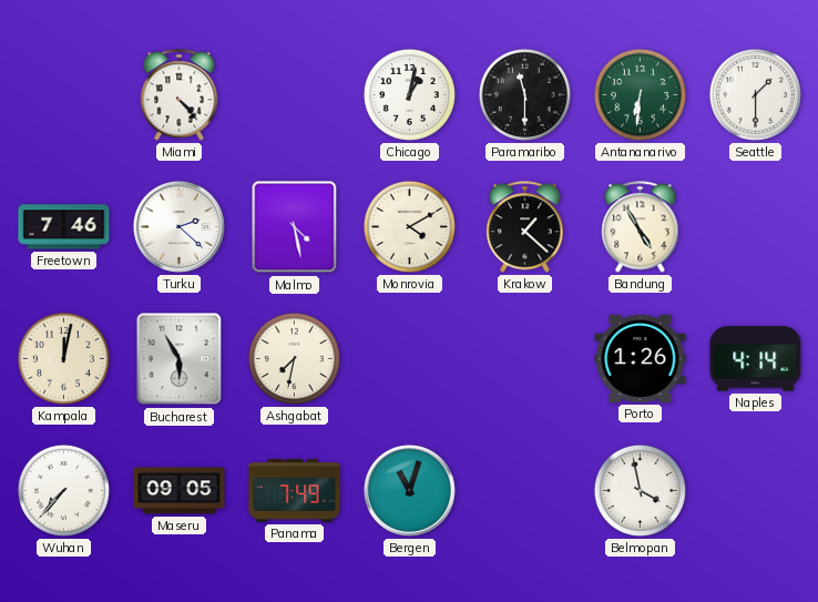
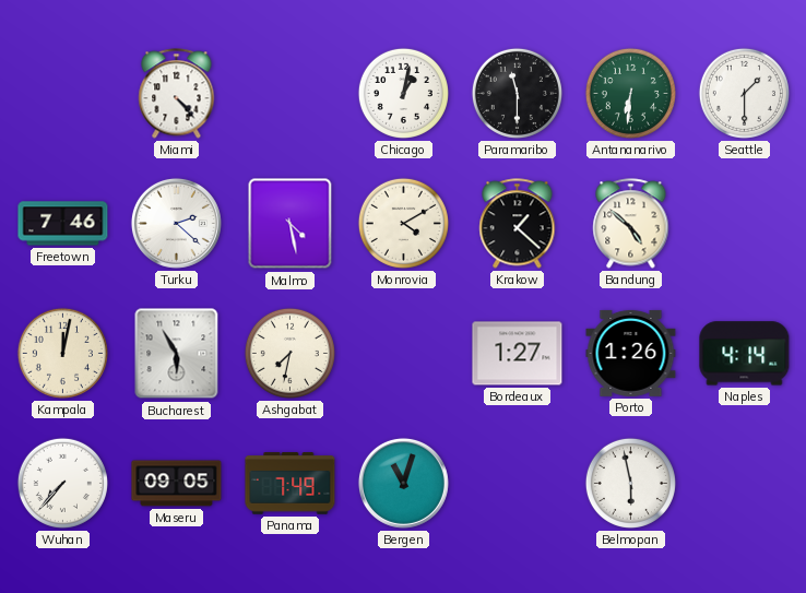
Bandung: 4:55 -> 4:52 (631, 224)
Bordeaux: none -> 1:27 (518, 354)
Belmopan: 3:58 -> 5:58 (630, 483)
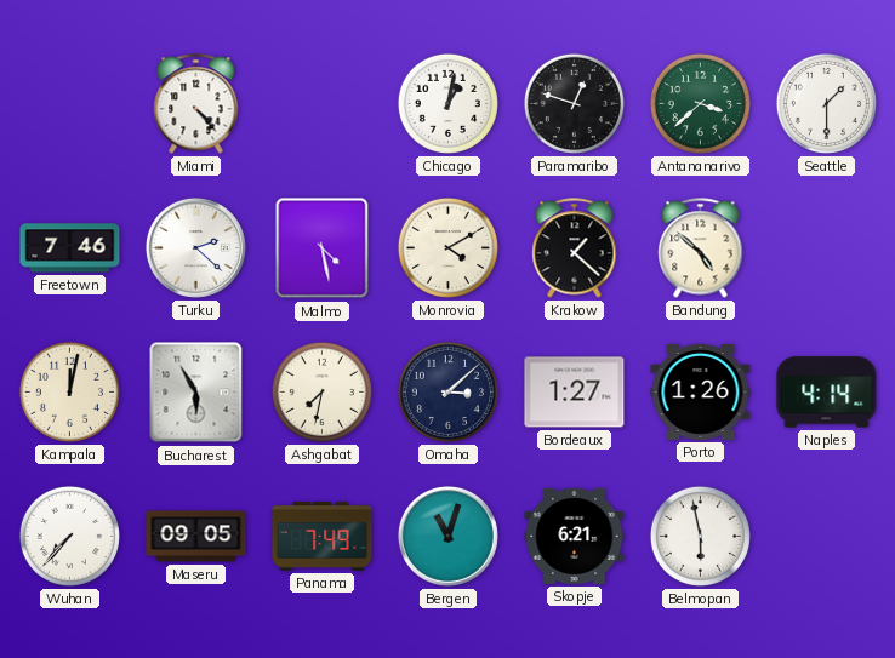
Paramaribo: 11:30 -> 12:48 (574, 103)
Antananarivo: 6:31 -> 3:38 (700, 103)
Omaha: none -> 3:08 (447, 391)
Skopje: none -> 6:21 (575, 536)
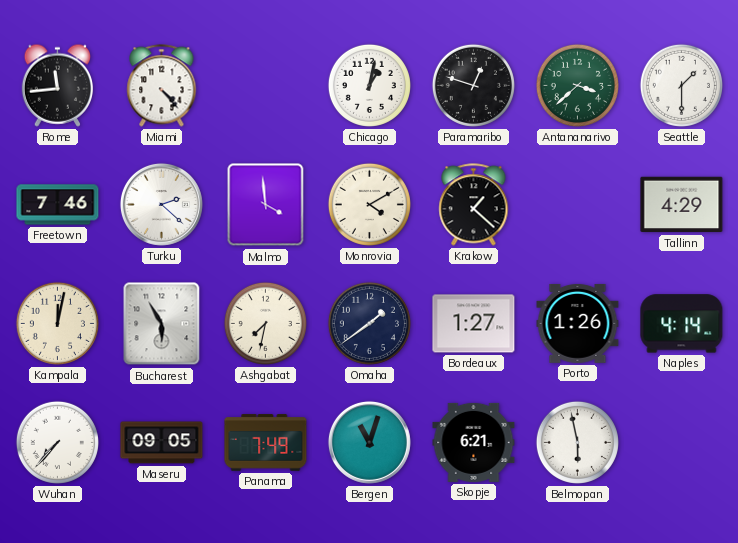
Rome: none -> 11:44 (58, 85)
Malmo: 4:28 -> 3:59 (266, 205)
Bandung: 4:52 -> none (701, 248)
Tallinn: none -> 4:29 (682, 205)
Omaha: 3:08 -> 1:39 (369, 323)
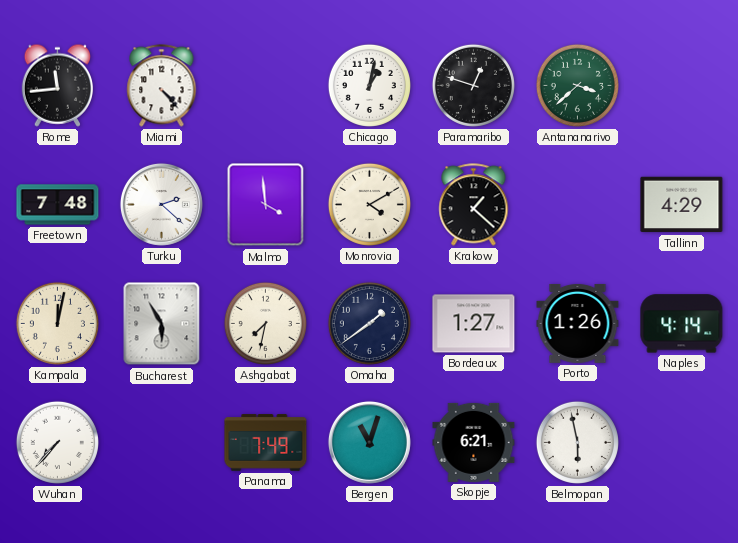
Seattle: 1:30 -> none (681, 85)
Freetown: 7:46 -> 7:48 (58, 205)
Maseru: 09:05 -> none (162, 443)
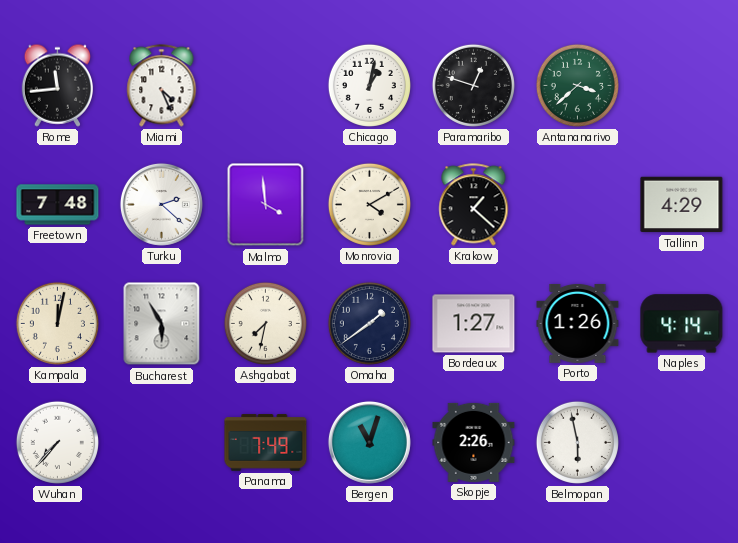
Miami: 4:23 -> 4:26 (162, 86)
Skopje: 6:21 -> 2:26 (474, 442)
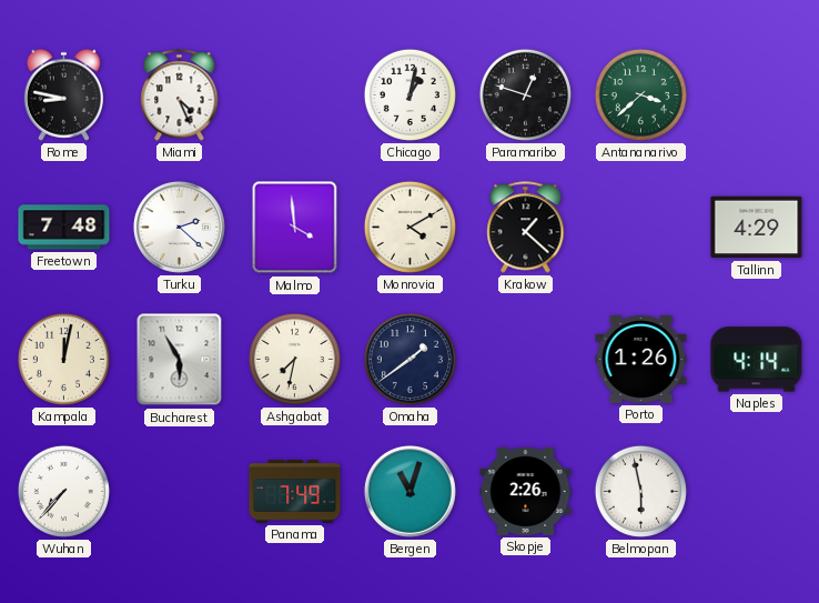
Rome: 11:44 -> 8:47 (64, 94)
Bordeaux: 1:27 -> none (474, 324)
